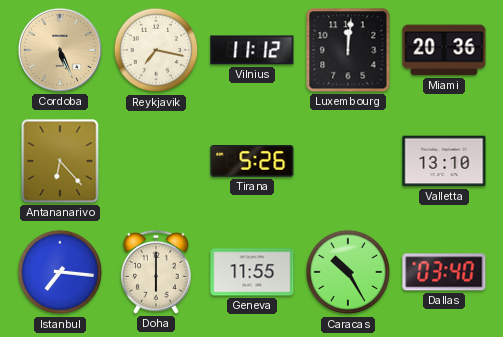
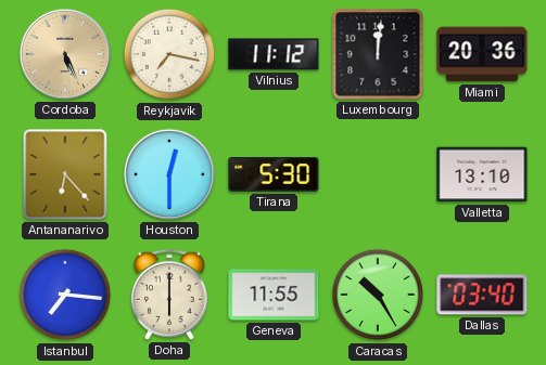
Houston: none -> 12:30 (169, 174)
Tirana: 5:26 -> 5:30 (274, 175)
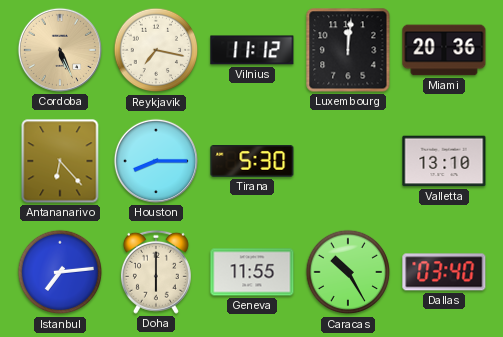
Houston: 12:30 -> 8:15 (156, 161)
Istanbul: 7:16 -> 7:14 (60, 272)
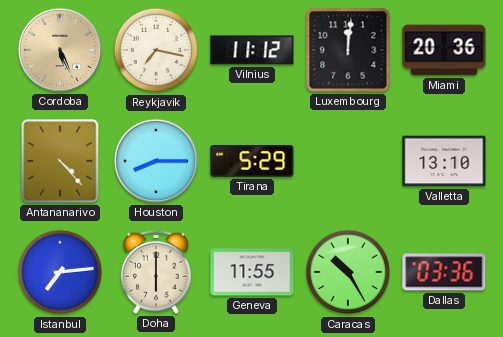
Antananarivo: 6:23 -> 4:23 (60, 161)
Tirana: 5:30 -> 5:29 (252, 162)
Dallas: 03:40 -> 03:36 (444, 272)
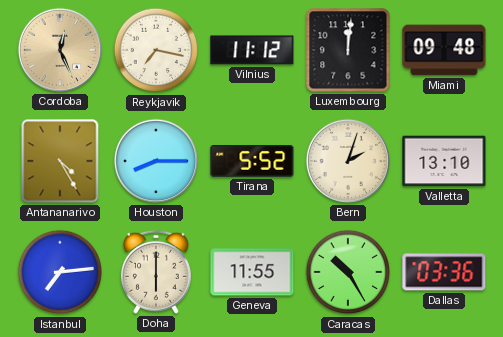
Cordoba: 5:26 -> 12:26 (60, 50)
Miami: 20:36 -> 09:48 (444, 50)
Antananarivo: 4:23 -> 4:25 (60, 161)
Tirana: 5:29 -> 5:52 (252, 162)
Bern: none -> 2:03 (348, 161)
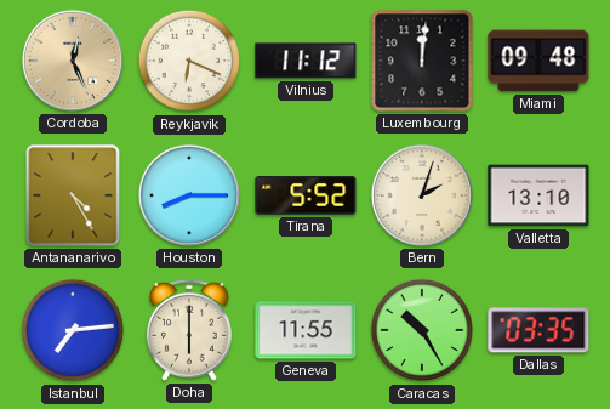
Reykjavik: 7:17 -> 6:19 (189, 61)
Dallas: 03:36 -> 03:35 (538, 330)
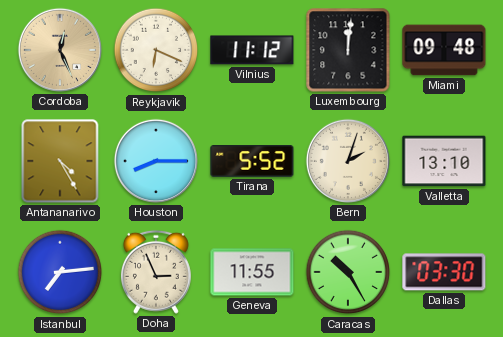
Doha: 6:00 -> 2:56 (156, 272)
Dallas: 03:35 -> 03:30 (444, 272)
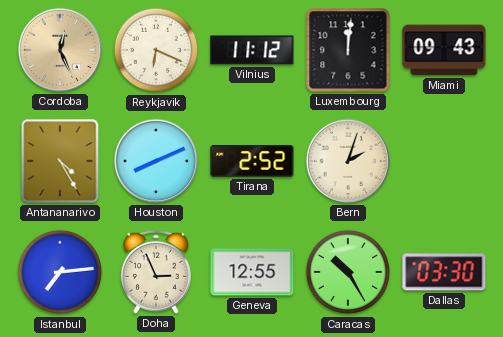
Miami: 09:48 -> 09:43 (444, 50)
Houston: 8:15 -> 8:11 (156, 161)
Tirana: 5:52 -> 2:52 (252, 162)
Valletta: 13:10 -> none (444, 161)
Geneva: 11:55 -> 12:55 (252, 272)
